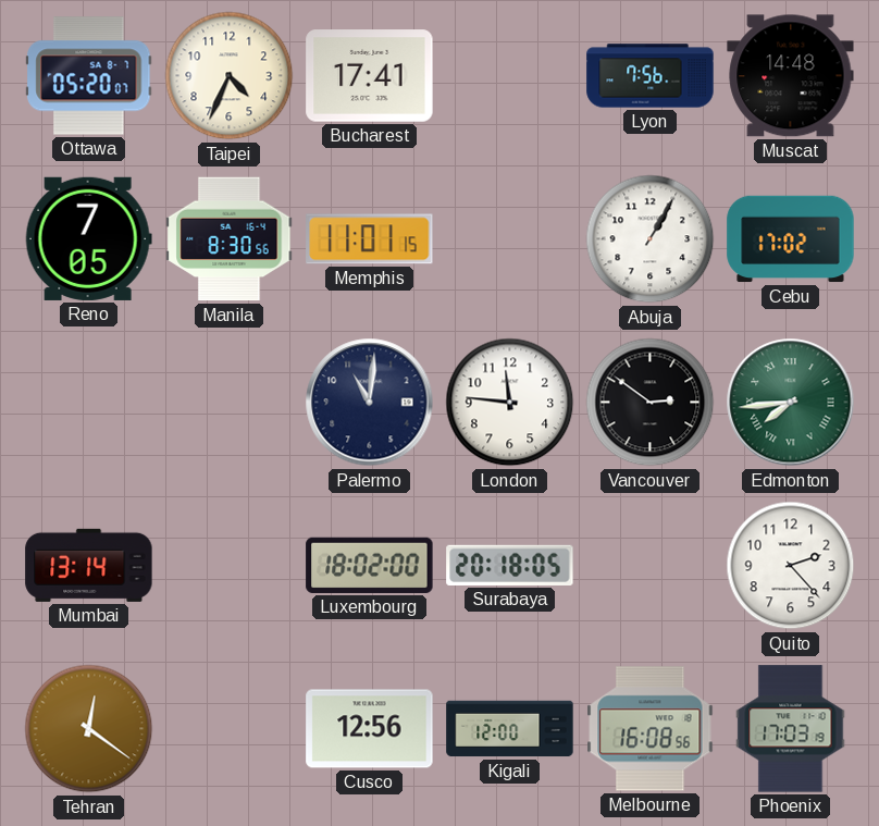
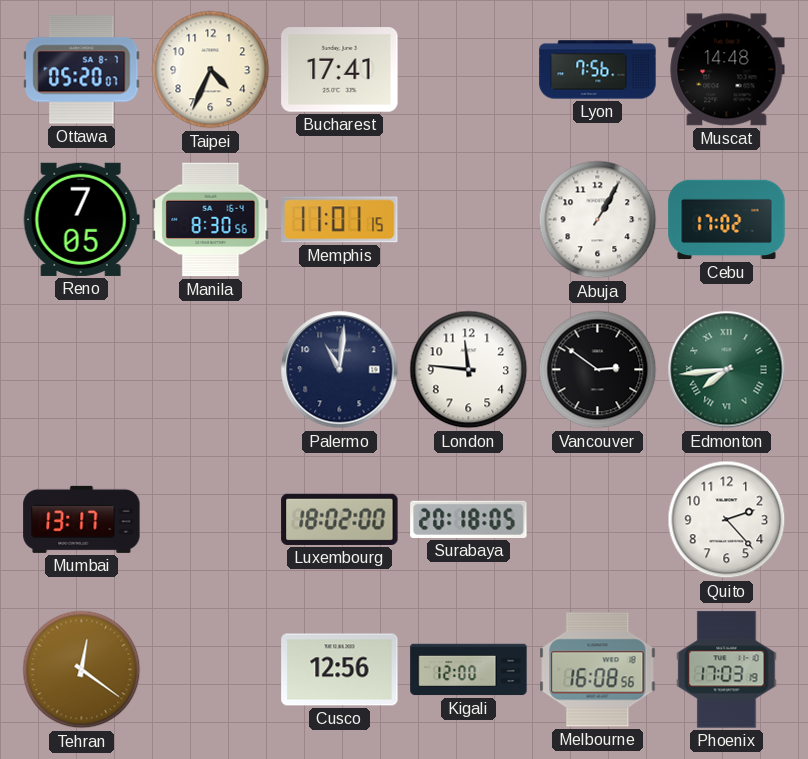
Mumbai: 13:14 -> 13:17 (82, 519)
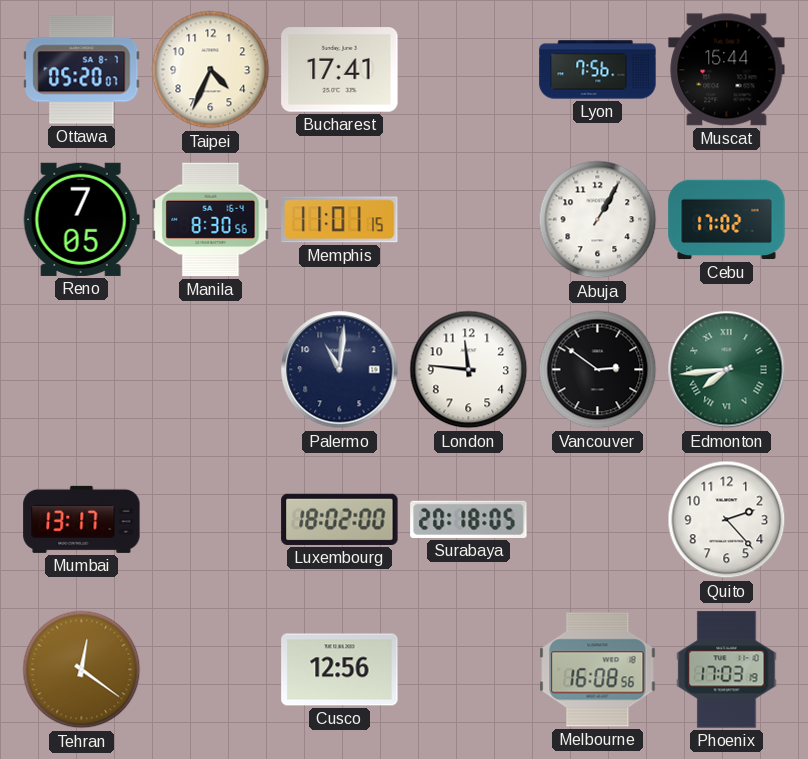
Muscat: 14:48 -> 15:44 (727, 70)
Kigali: 12:00 -> none (469, 670)
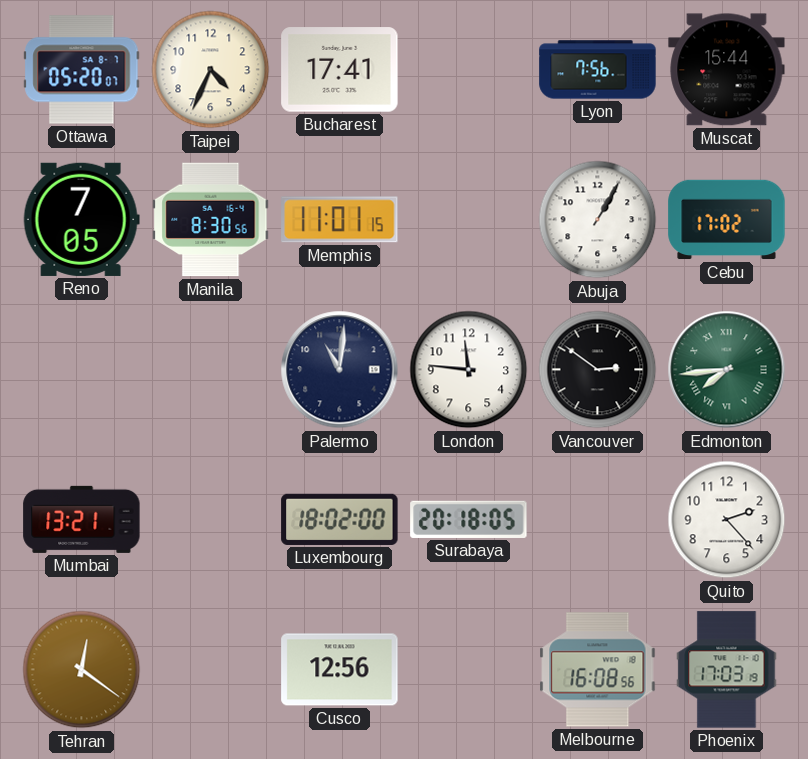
Mumbai: 13:17 -> 13:21 (82, 519)
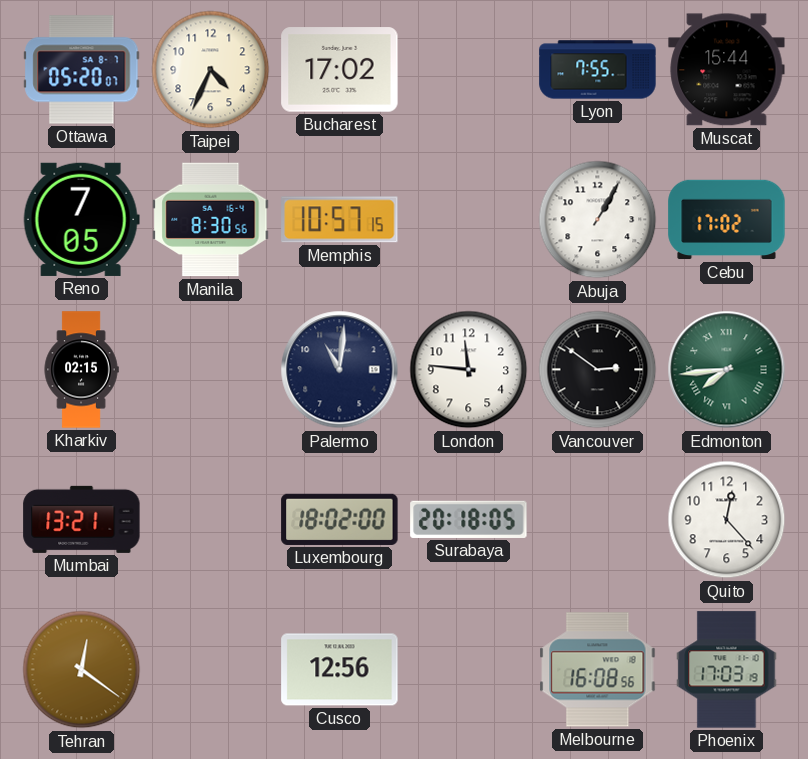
Bucharest: 17:41 -> 17:02 (340, 70)
Lyon: 7:56 -> 7:55 (598, 70)
Memphis: 11:01 -> 10:57 (340, 220)
Kharkiv: none -> 02:15 (81, 370)
Quito: 2:23 -> 12:23 (727, 520)
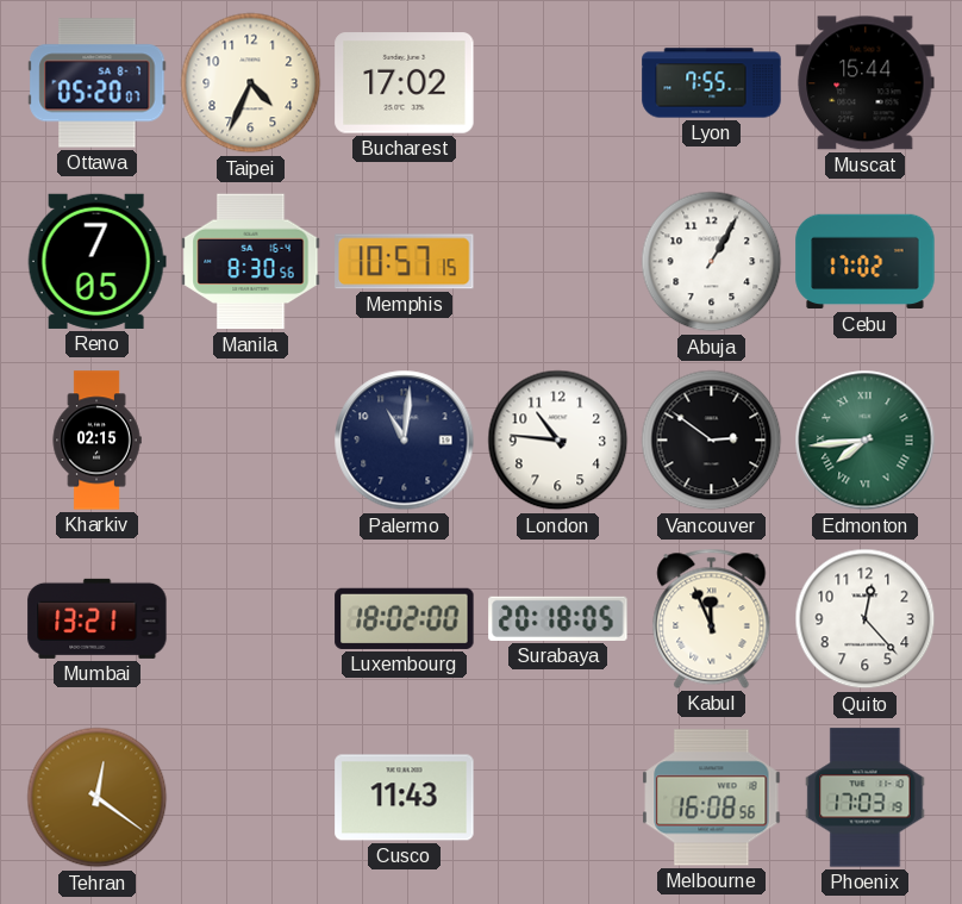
London: 11:46 -> 10:46 (558, 441)
Kabul: none -> 11:56 (712, 618)
Cusco: 12:56 -> 11:43 (405, 798)
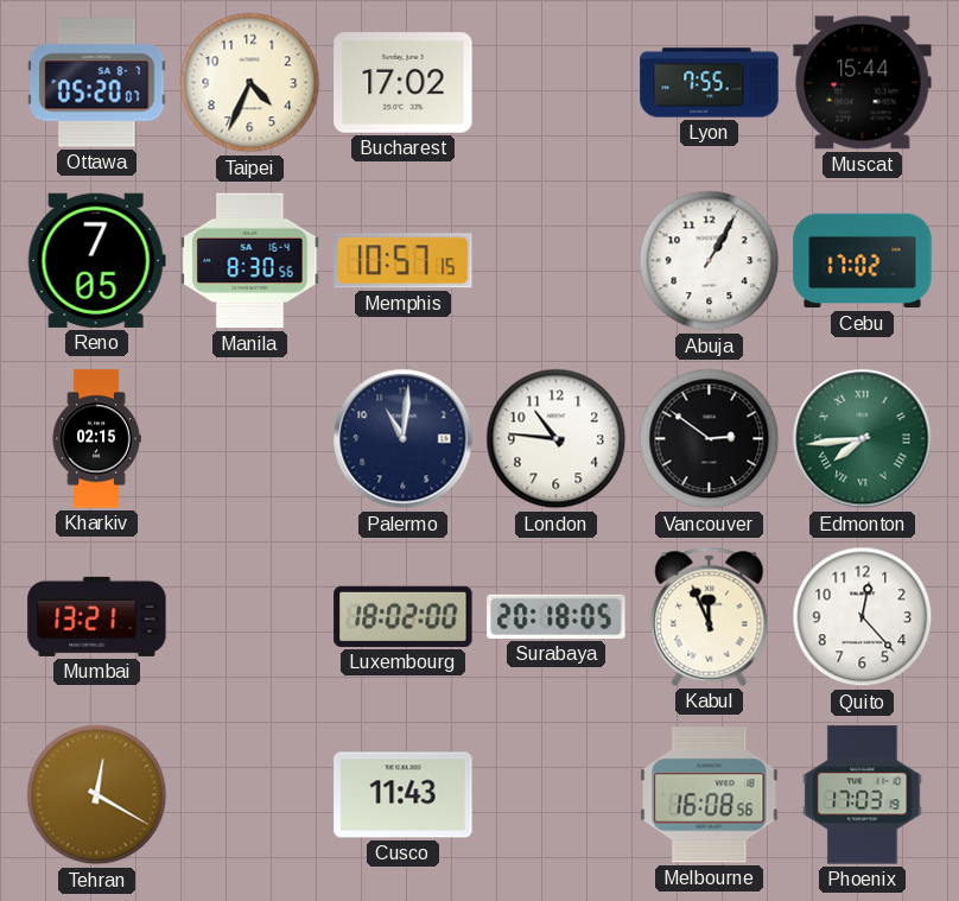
Tehran: 12:21 -> 12:20 (97, 795)
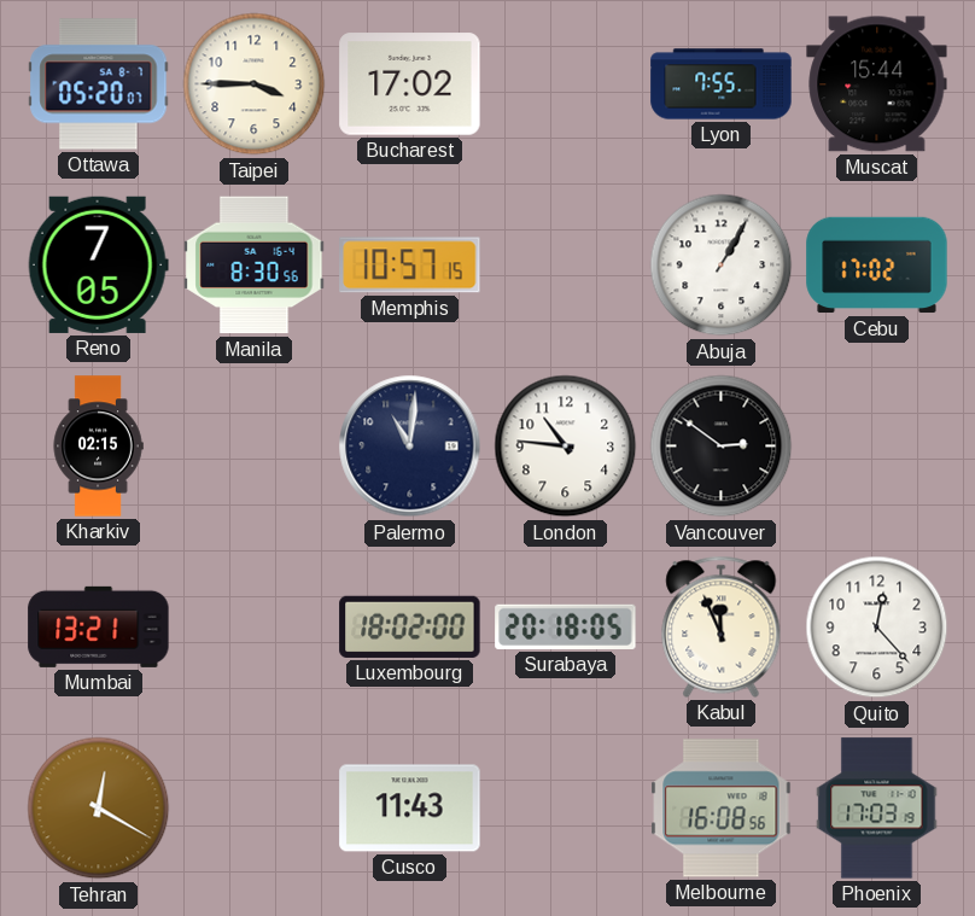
Taipei: 4:34 -> 3:45 (255, 84)
Edmonton: 7:44 -> none (863, 439)
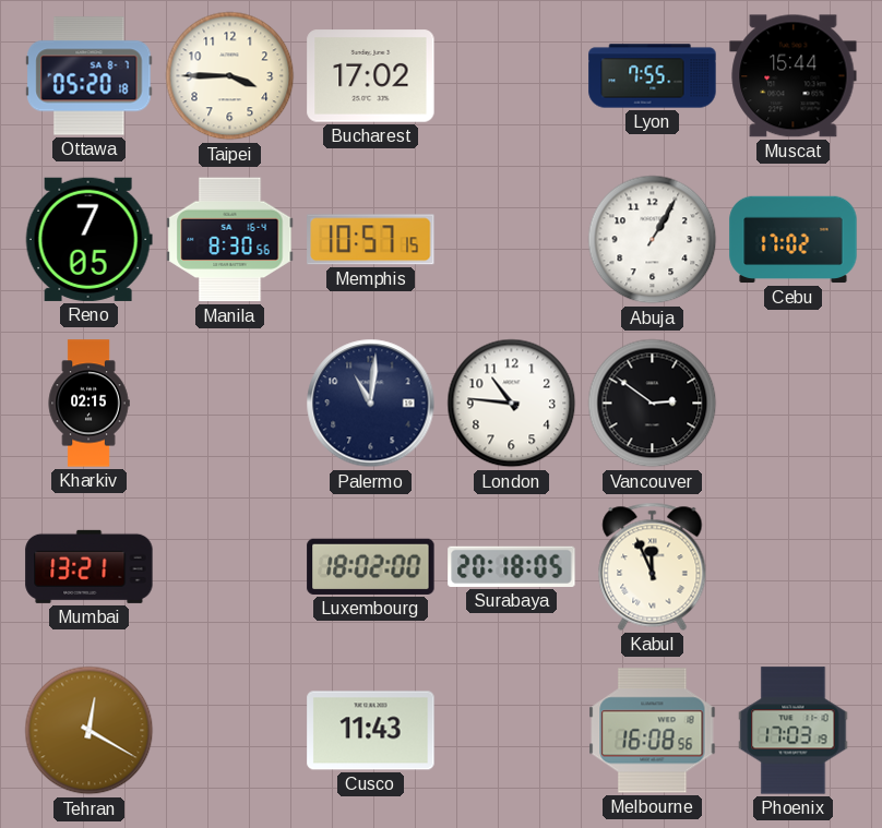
Ottawa: 05:20:07 -> 05:20:18 (90, 76)
Quito: 12:23 -> none (877, 628)
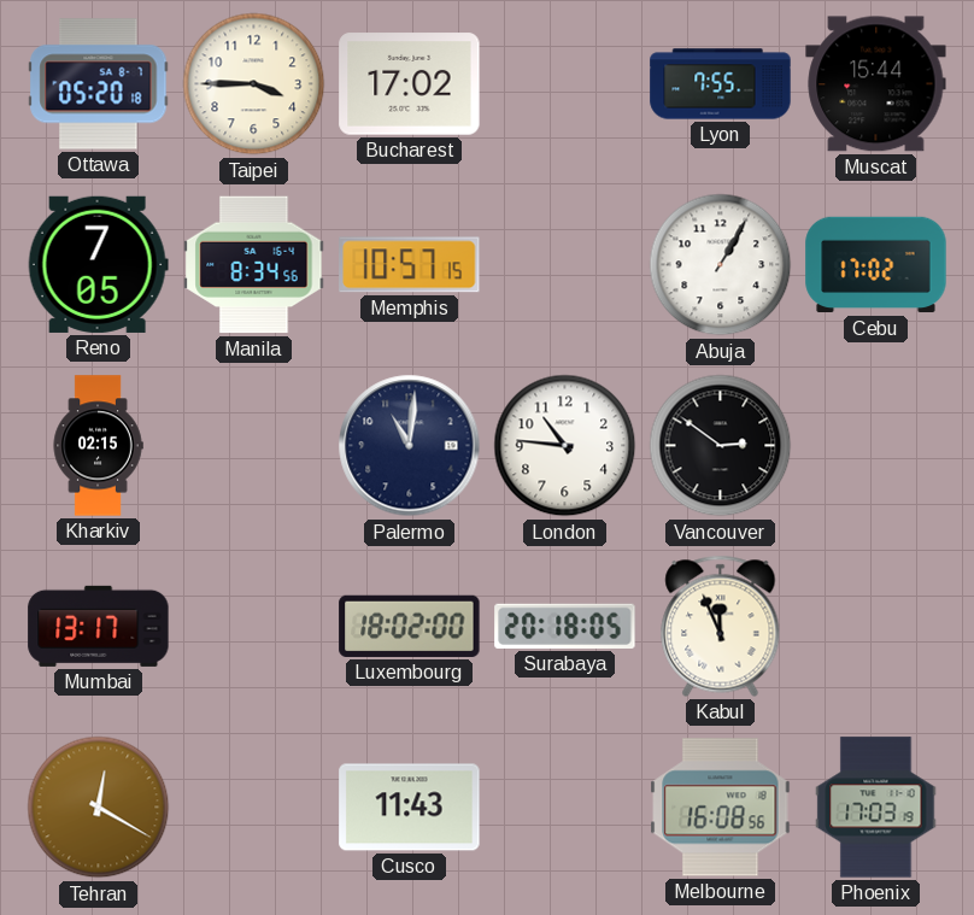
Manila: 8:30 -> 8:34 (254, 265)
Mumbai: 13:21 -> 13:17 (99, 626)
